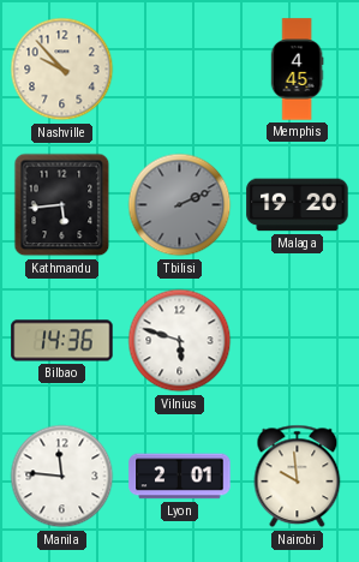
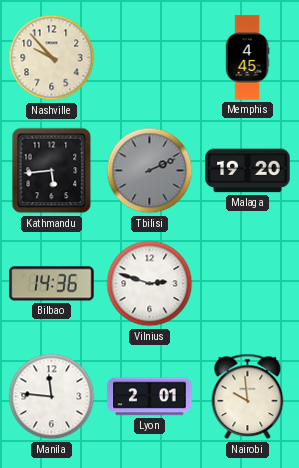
Vilnius: 5:48 -> 2:48 (150, 284)
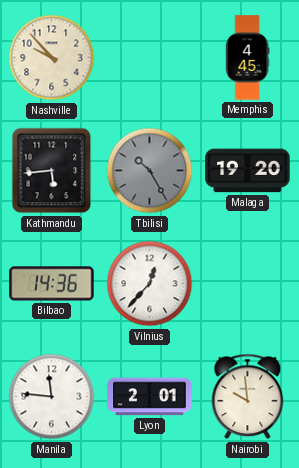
Tbilisi: 2:11 -> 10:25 (150, 171)
Vilnius: 2:48 -> 12:37 (150, 284)
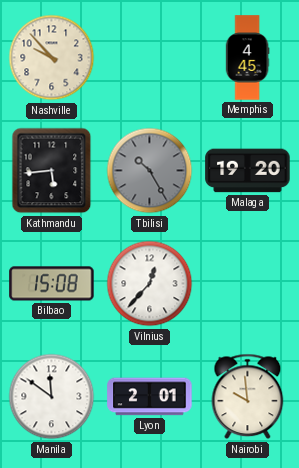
Bilbao: 14:36 -> 15:08 (52, 284)
Manila: 11:46 -> 11:51 (52, 397)
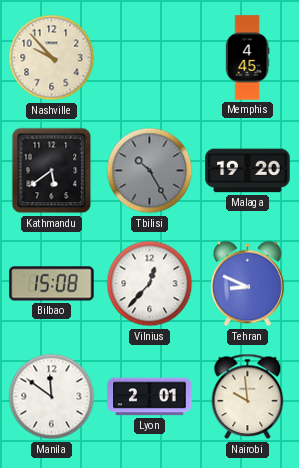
Kathmandu: 5:44 -> 5:39 (52, 171)
Tehran: none -> 8:49 (248, 284)
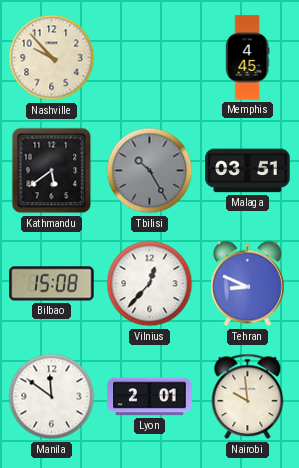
Malaga: 19:20 -> 03:51 (248, 171)
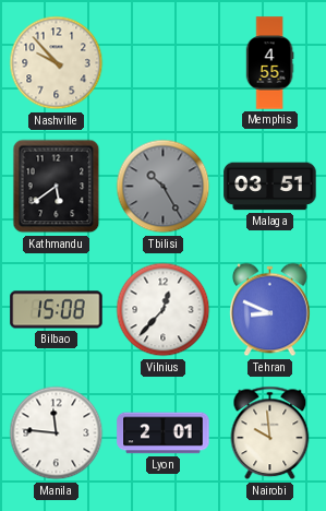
Memphis: 4:45 -> 4:55 (269, 63)
Manila: 11:51 -> 11:46 (57, 433)
